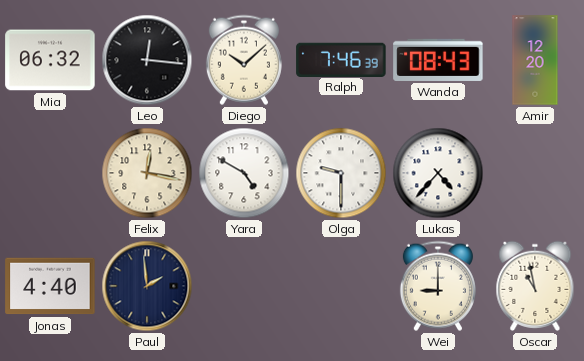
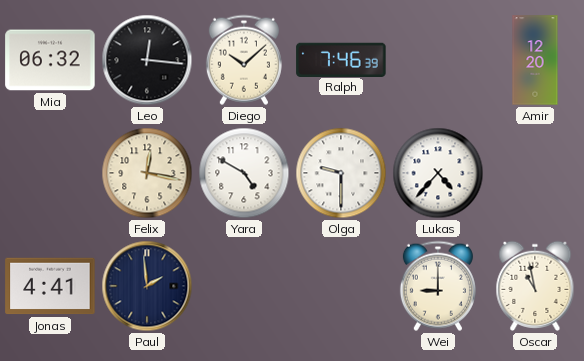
Wanda: 08:43 -> none (438, 60)
Jonas: 4:40 -> 4:41 (50, 286)
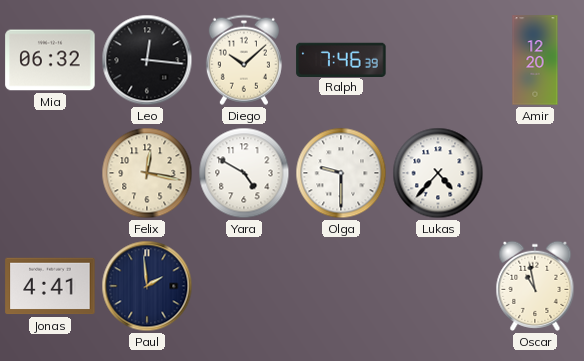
Wei: 9:00 -> none (438, 286)
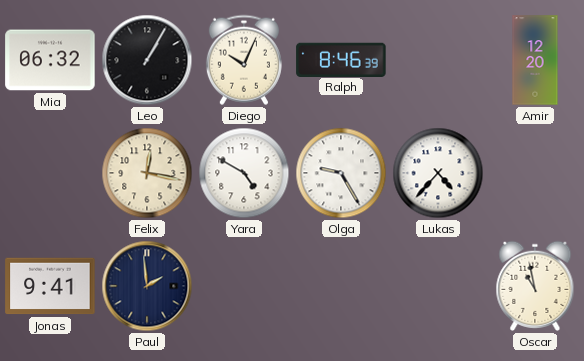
Leo: 12:16 -> 1:05 (147, 60)
Diego: 10:08 -> 10:04 (244, 60)
Ralph: 7:46 -> 8:46 (341, 59)
Olga: 9:30 -> 9:25 (341, 173)
Jonas: 4:41 -> 9:41 (50, 286)
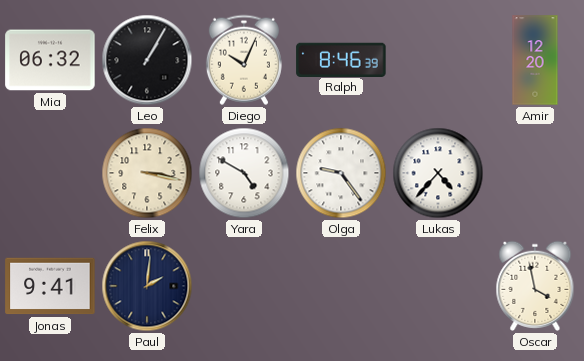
Felix: 12:17 -> 3:17 (147, 173)
Olga: 9:25 -> 9:24 (341, 173)
Paul: 1:59 -> 2:01 (147, 286)
Oscar: 10:58 -> 3:58 (535, 286)
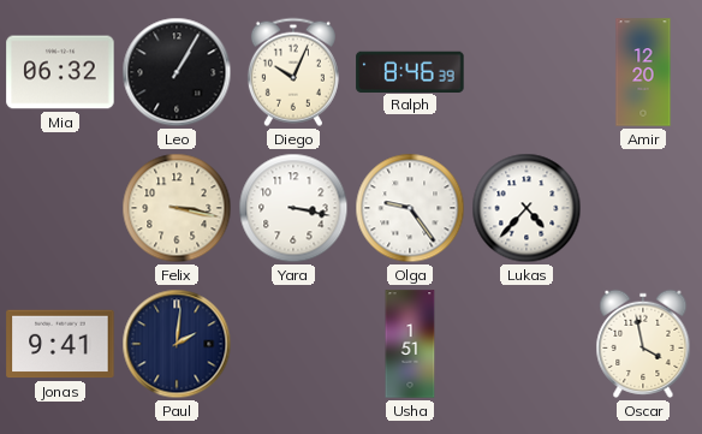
Yara: 4:50 -> 3:17 (293, 208)
Usha: none -> 1:51 (410, 344)
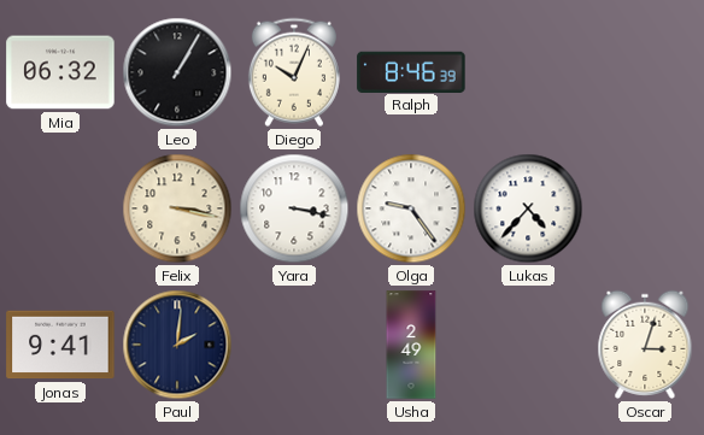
Amir: 12:20 -> none (643, 72)
Usha: 1:51 -> 2:49 (411, 345)
Oscar: 3:58 -> 3:03 (645, 345)
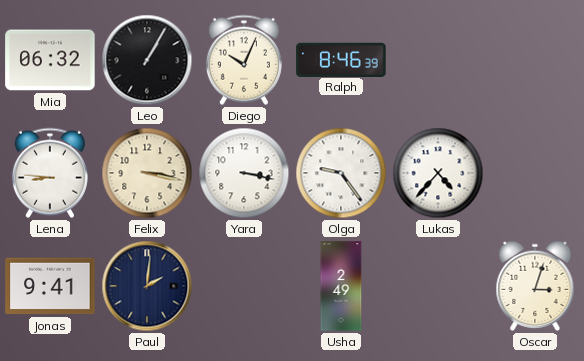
Lena: none -> 8:46 (50, 173)
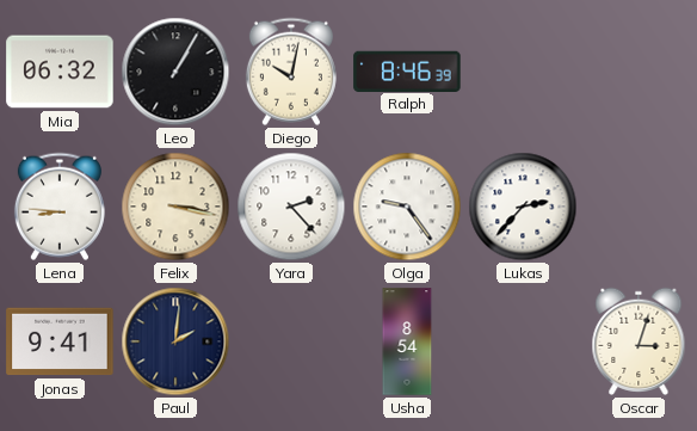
Diego: 10:04 -> 10:02 (291, 72)
Yara: 3:17 -> 2:23 (291, 207)
Lukas: 4:37 -> 2:37 (523, 207)
Usha: 2:49 -> 8:54 (407, 341)
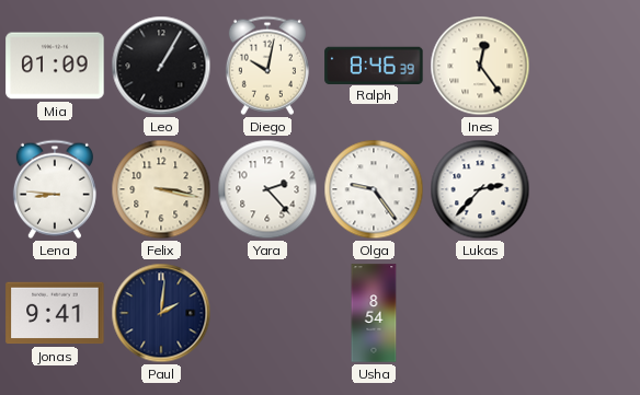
Mia: 06:32 -> 01:09 (55, 66)
Ines: none -> 12:24 (480, 66)
Oscar: 3:03 -> none (639, 341)
